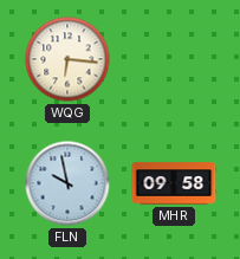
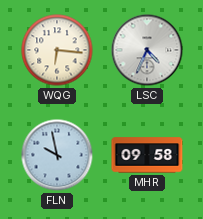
LSC: none -> 4:34 (147, 50)
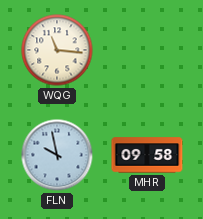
WQG: 6:16 -> 11:16 (57, 50)
LSC: 4:34 -> none (147, 50)
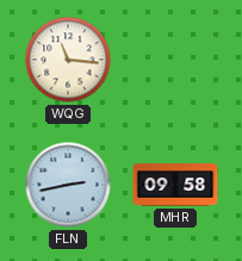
FLN: 9:58 -> 2:43 (68, 185)
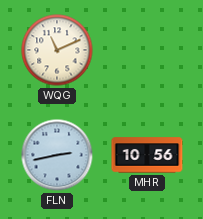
WQG: 11:16 -> 11:11 (57, 50)
MHR: 09:58 -> 10:56 (147, 155)
